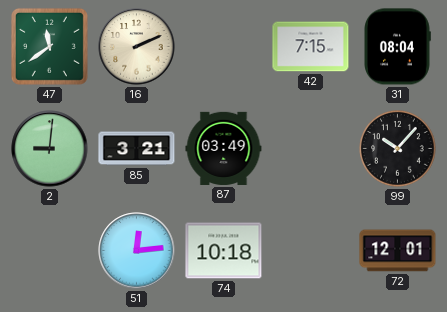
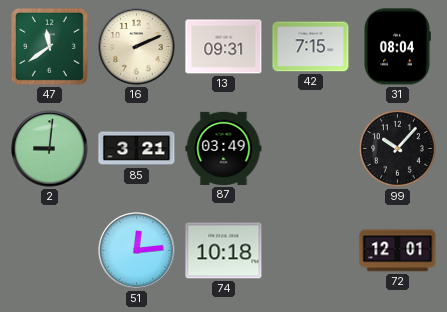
13: none -> 09:31 (224, 47)
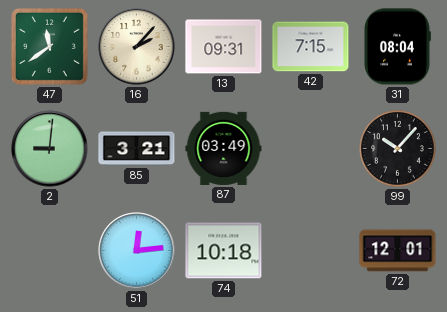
16: 2:11 -> 2:07 (137, 47)
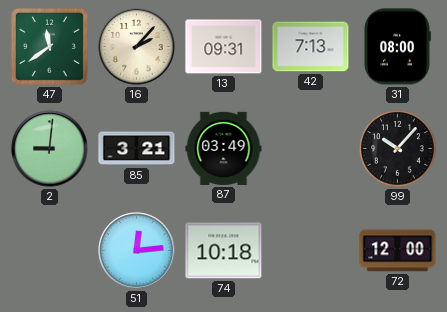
42: 7:15 -> 7:13 (311, 47)
31: 08:04 -> 08:00 (397, 47)
72: 12:01 -> 12:00 (398, 251)
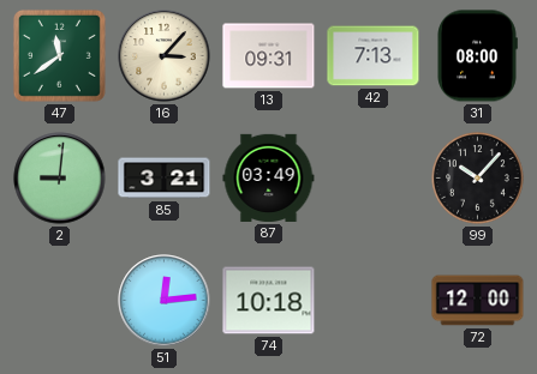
16: 2:07 -> 3:07 (165, 56)
